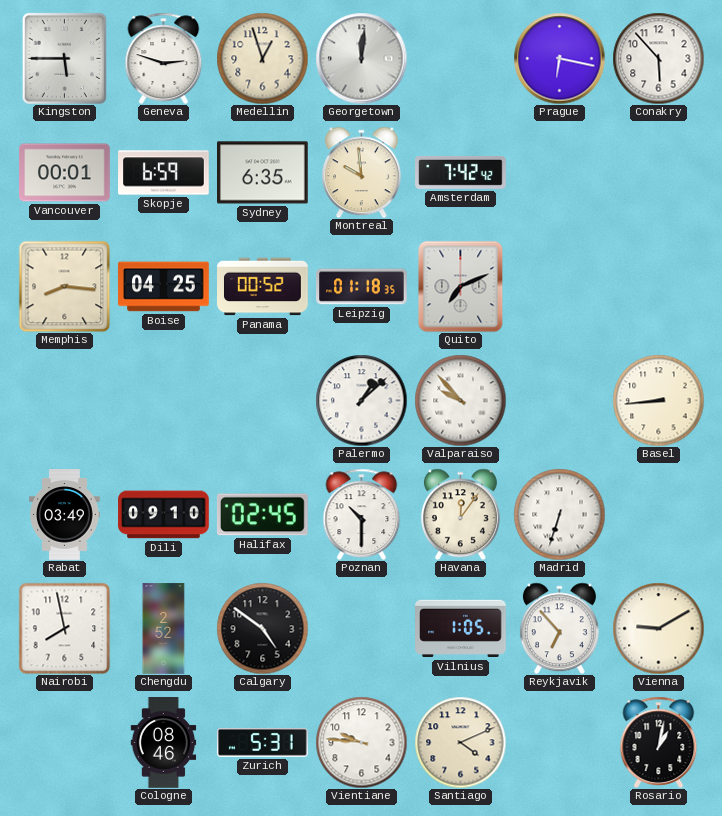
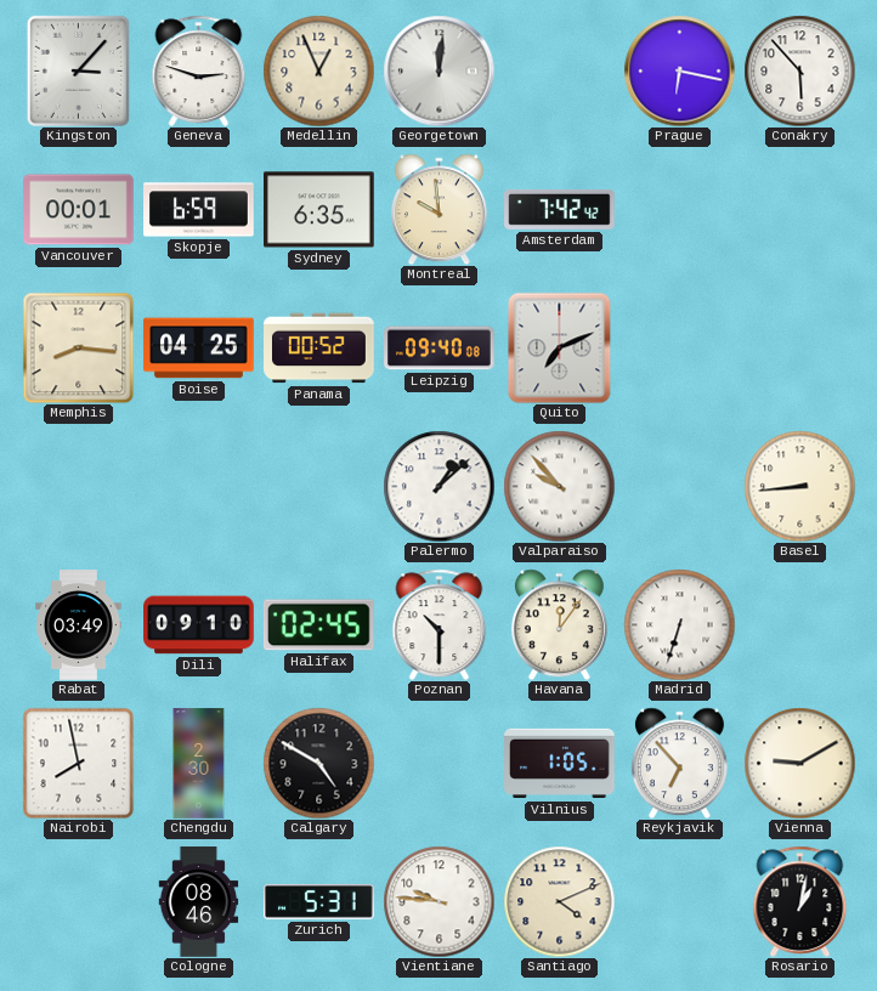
Kingston: 5:45 -> 3:07 (78, 70)
Medellin: 12:57 -> 12:56 (318, 70)
Leipzig: 01:18 -> 09:40 (440, 349)
Chengdu: 2:52 -> 2:30 (199, 764)
Calgary: 4:51 -> 4:50 (318, 763)
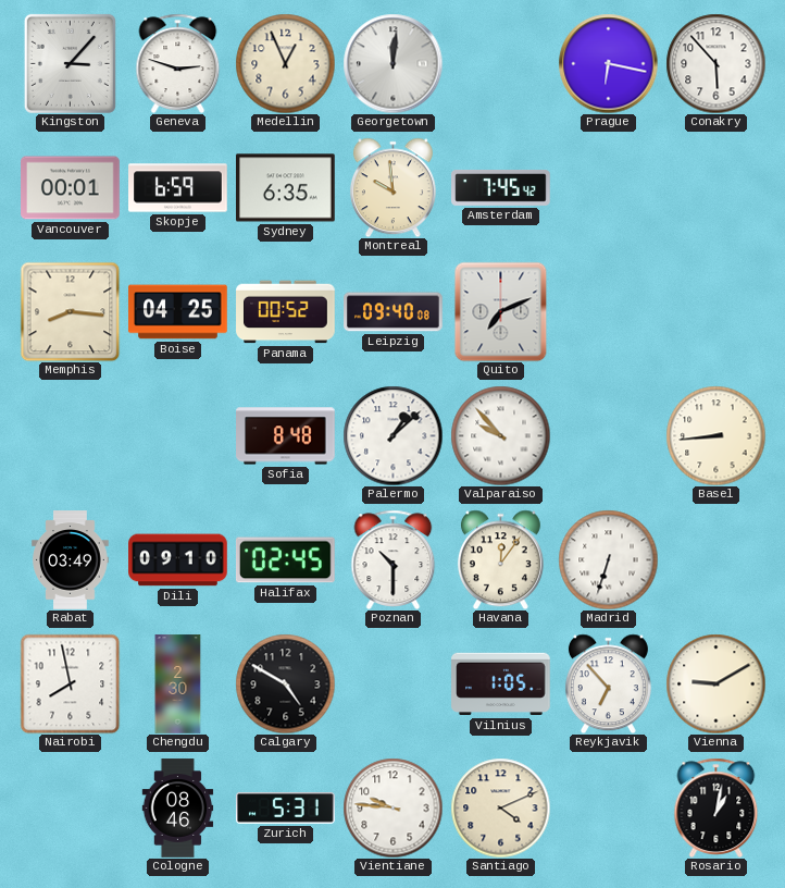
Amsterdam: 7:42 -> 7:45 (501, 187)
Sofia: none -> 8:48 (286, 436)
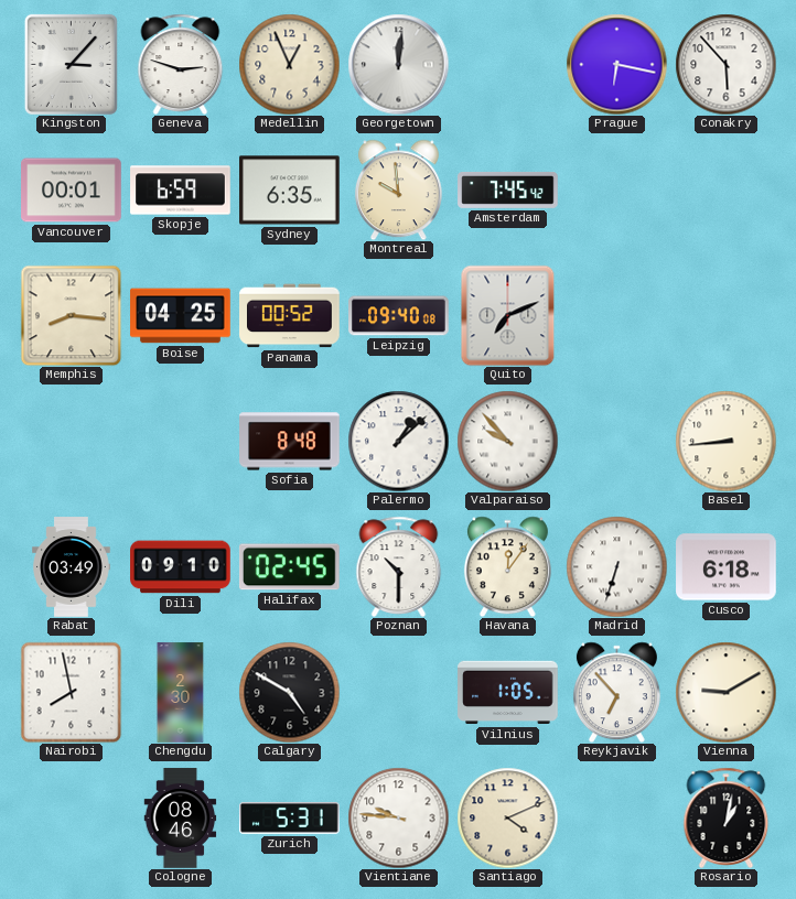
Cusco: none -> 6:18 (727, 567)
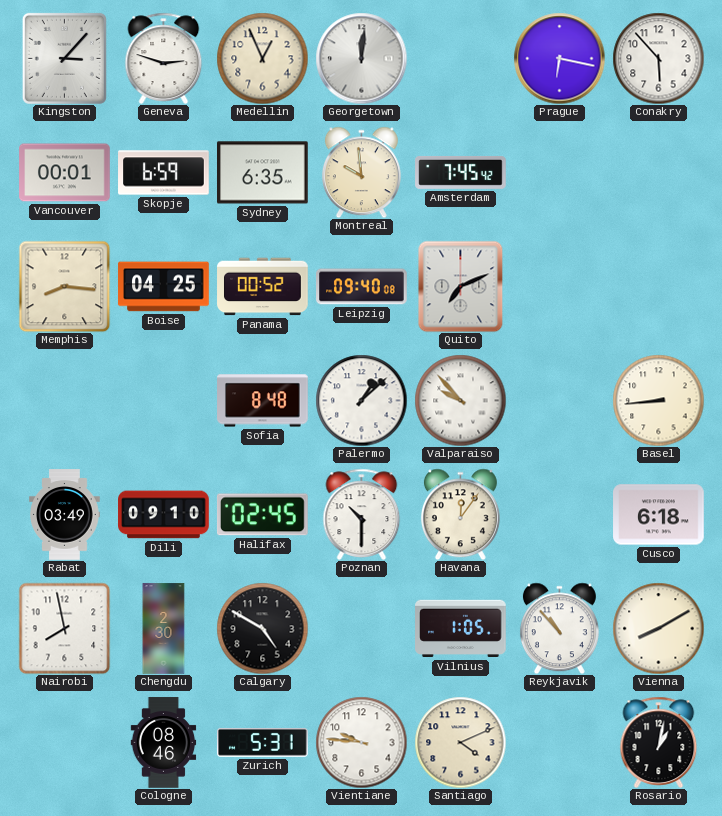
Madrid: 6:33 -> none (616, 566)
Reykjavik: 6:53 -> 10:53 (559, 628)
Vienna: 9:10 -> 8:10 (658, 628)
